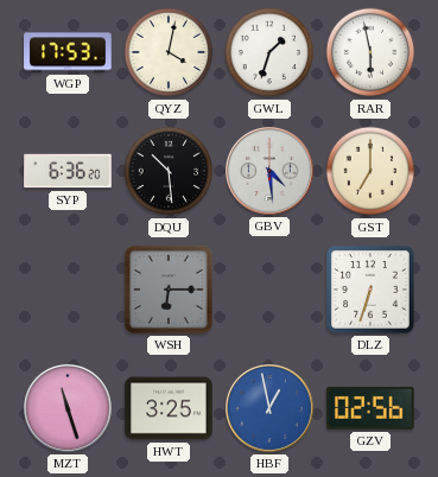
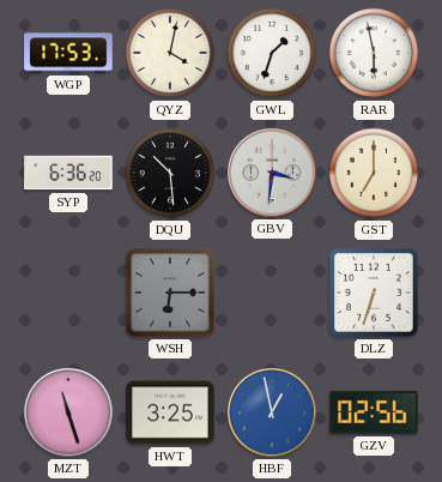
GBV: 4:29 -> 3:31 (272, 173)
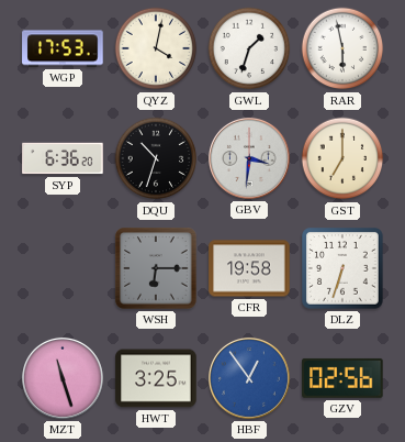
DQU: 10:29 -> 10:33 (156, 158)
CFR: none -> 19:58 (249, 268)
HBF: 12:58 -> 12:54 (249, 378)
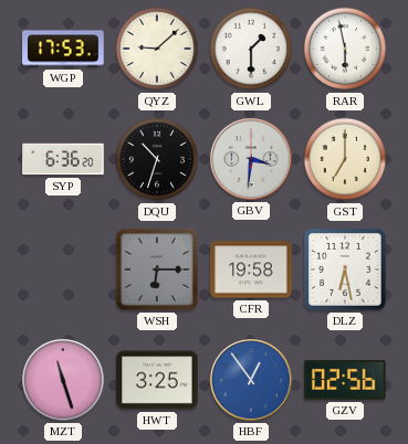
QYZ: 4:02 -> 9:08 (157, 49)
GWL: 1:33 -> 1:30 (251, 49)
DLZ: 6:33 -> 6:28 (346, 271)
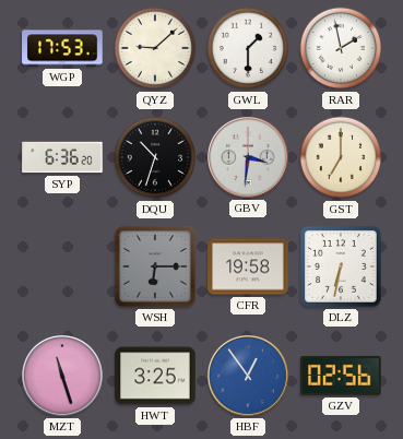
RAR: 5:58 -> 1:58 (341, 48)
DLZ: 6:28 -> 6:32 (342, 268)
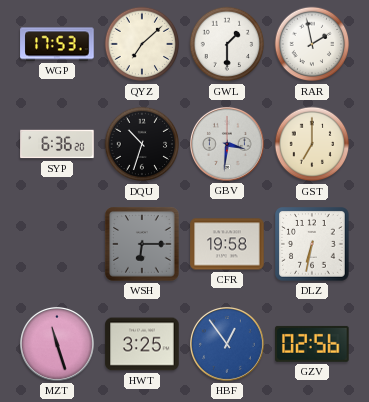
QYZ: 9:08 -> 7:08 (142, 44)
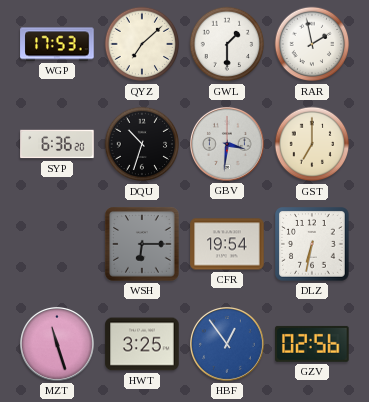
CFR: 19:58 -> 19:54 (227, 244)
